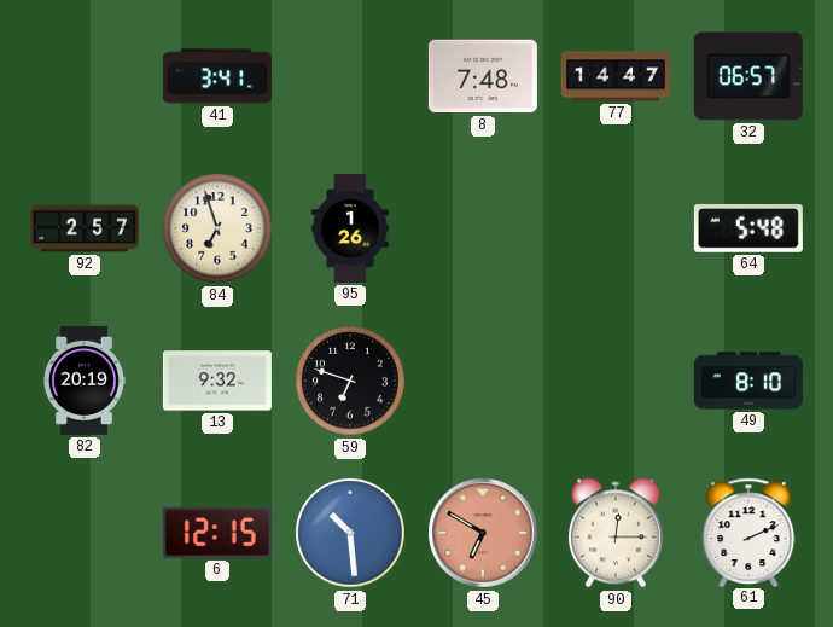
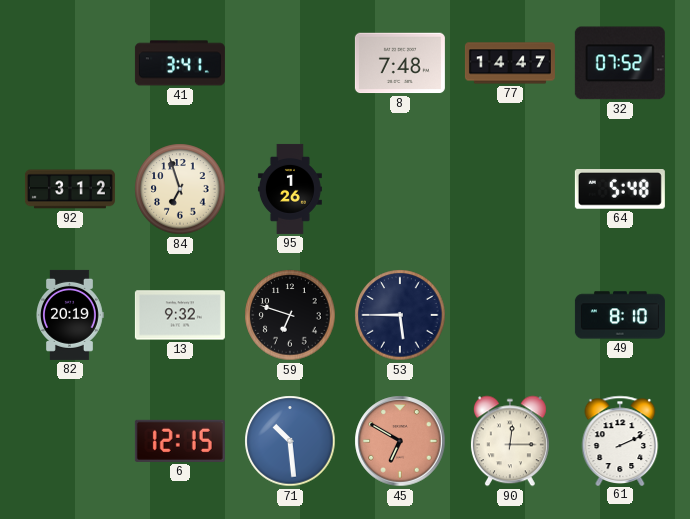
32: 06:57 -> 07:52 (620, 63)
92: 2:57 -> 3:12 (70, 189)
53: none -> 5:45 (400, 315)
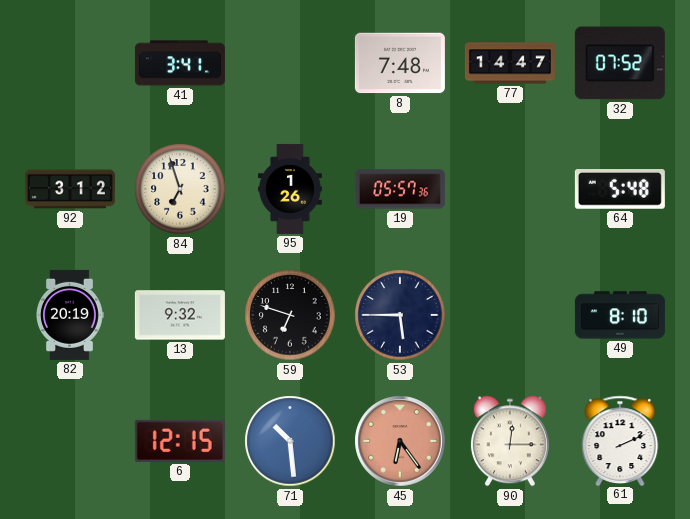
19: none -> 05:57 (400, 189)
45: 6:50 -> 6:24 (400, 441)
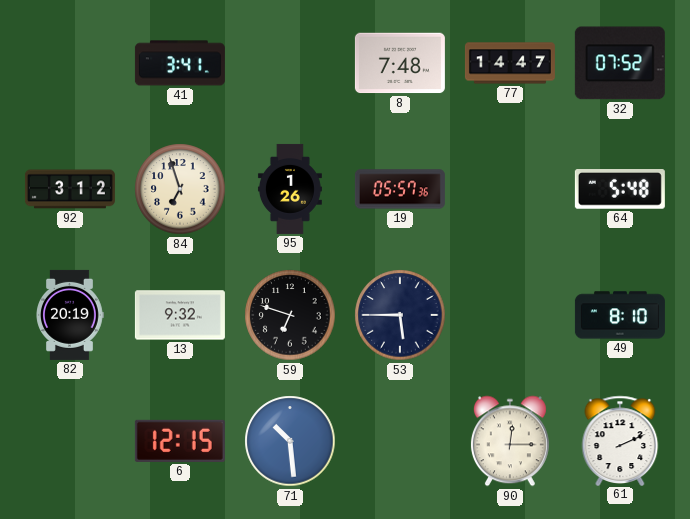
45: 6:24 -> none (400, 441)
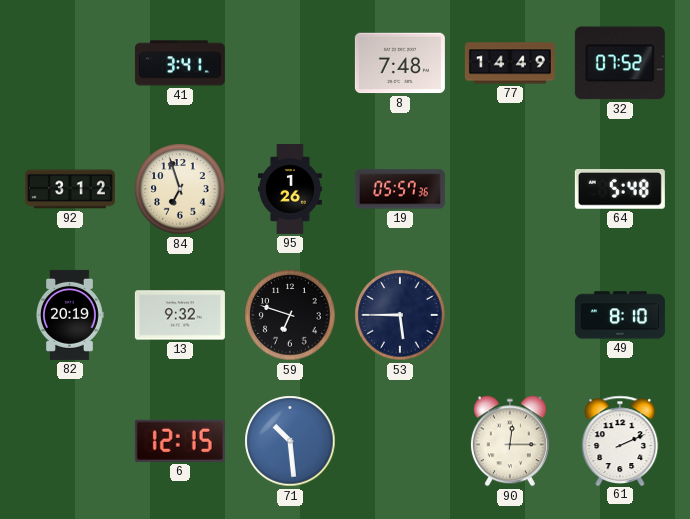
77: 14:47 -> 14:49 (510, 63)
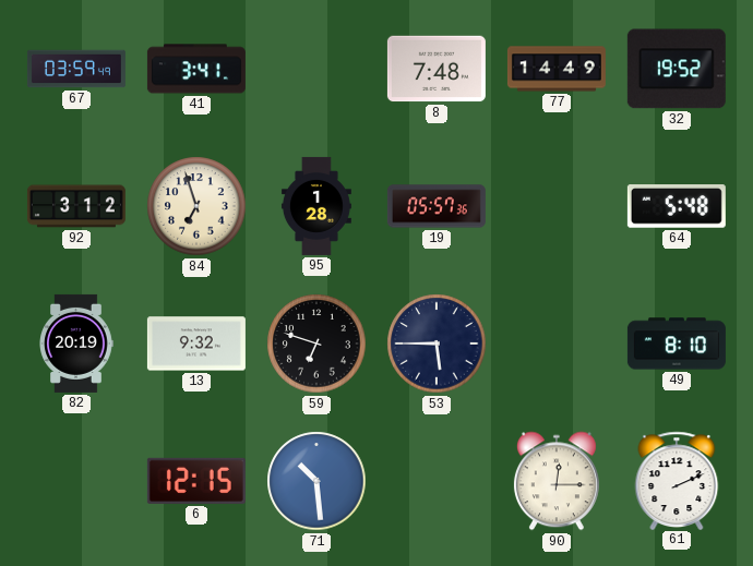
67: none -> 03:59 (76, 69)
32: 07:52 -> 19:52 (677, 69)
95: 1:26 -> 1:28 (316, 206)
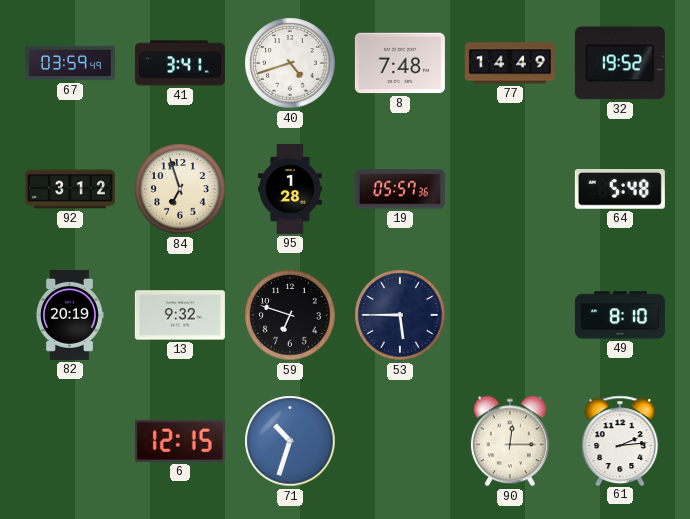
40: none -> 4:42 (290, 63)
71: 10:29 -> 10:33 (290, 441)
61: 2:11 -> 2:14 (620, 440)
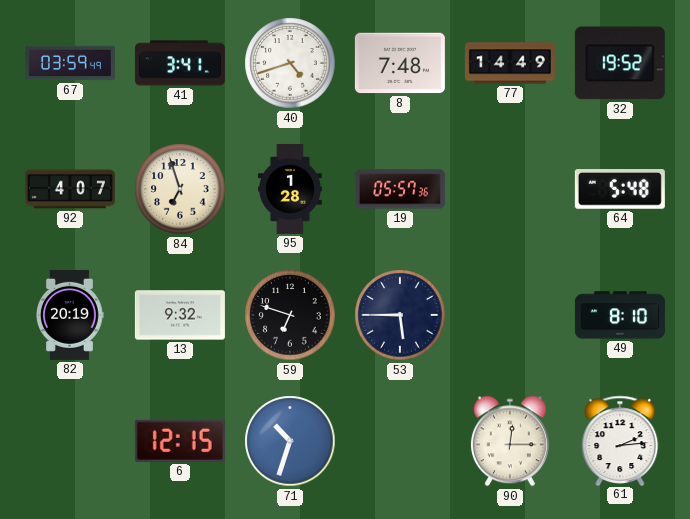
92: 3:12 -> 4:07 (70, 189)
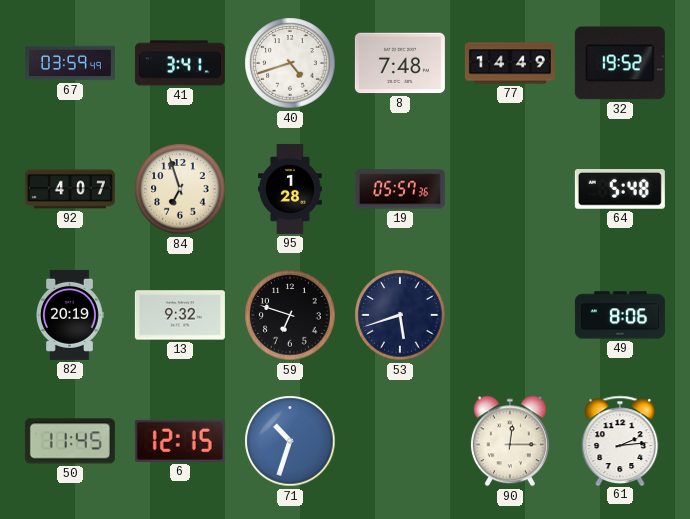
53: 5:45 -> 5:42 (400, 315)
49: 8:10 -> 8:06 (620, 315)
50: none -> 11:45 (70, 441)
